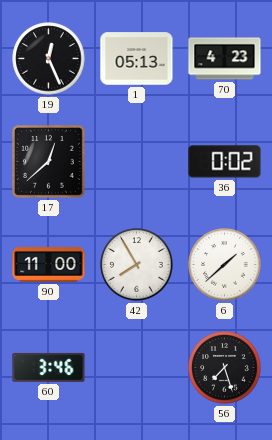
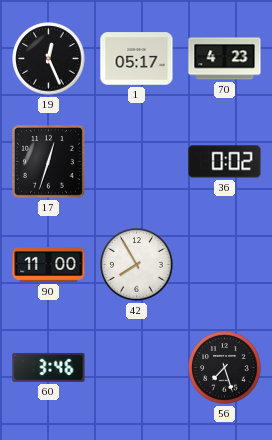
1: 05:13 -> 05:17 (137, 59)
17: 12:38 -> 12:33 (49, 162)
6: 1:38 -> none (225, 265)
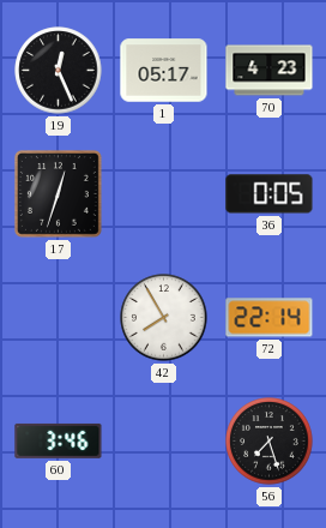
36: 0:02 -> 0:05 (270, 194)
90: 11:00 -> none (49, 265)
72: none -> 22:14 (270, 318)
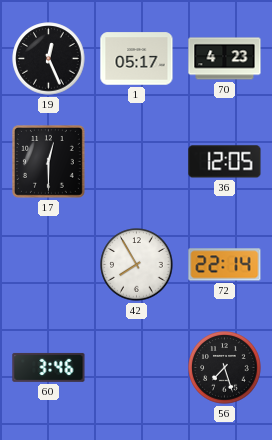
17: 12:33 -> 12:30 (49, 162)
36: 0:05 -> 12:05 (225, 162)
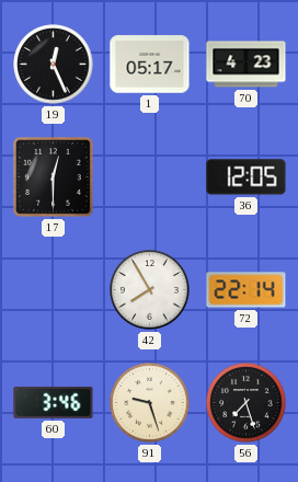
91: none -> 9:27 (150, 403)
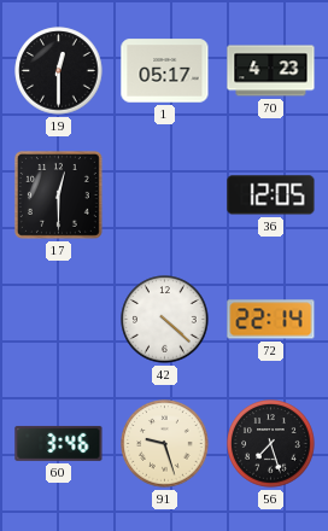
19: 12:26 -> 12:30 (59, 71)
42: 7:55 -> 4:22 (165, 320)
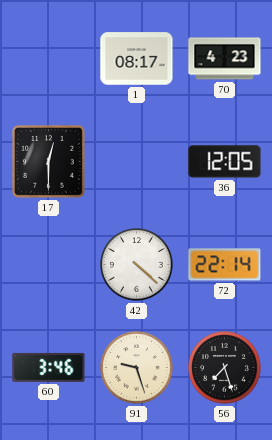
19: 12:30 -> none (59, 71)
1: 05:17 -> 08:17 (137, 59)
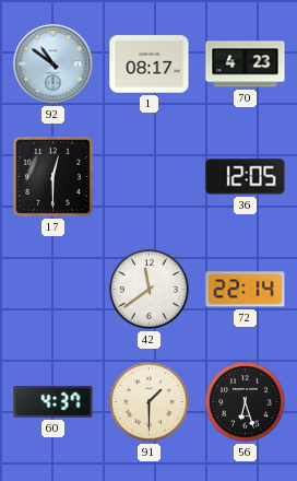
92: none -> 10:51 (54, 64)
42: 4:22 -> 11:39 (150, 290)
60: 3:46 -> 4:37 (54, 401)
91: 9:27 -> 1:30 (150, 402)
56: 7:27 -> 6:27 (246, 402)
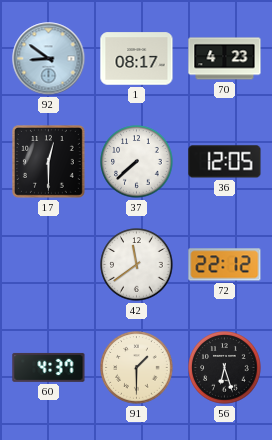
92: 10:51 -> 8:51 (49, 59)
37: none -> 7:38 (137, 162)
72: 22:14 -> 22:12 (225, 265)
